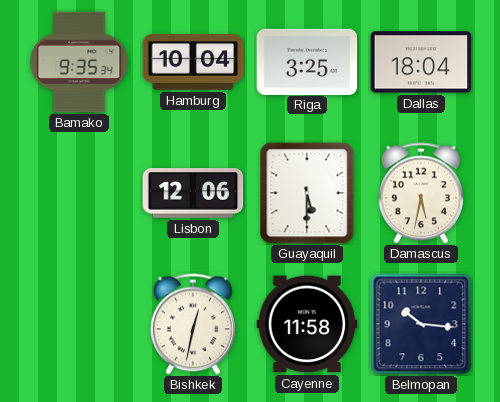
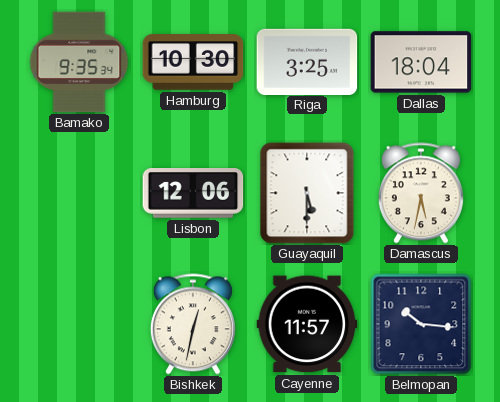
Hamburg: 10:04 -> 10:30 (193, 62)
Cayenne: 11:58 -> 11:57 (307, 324)
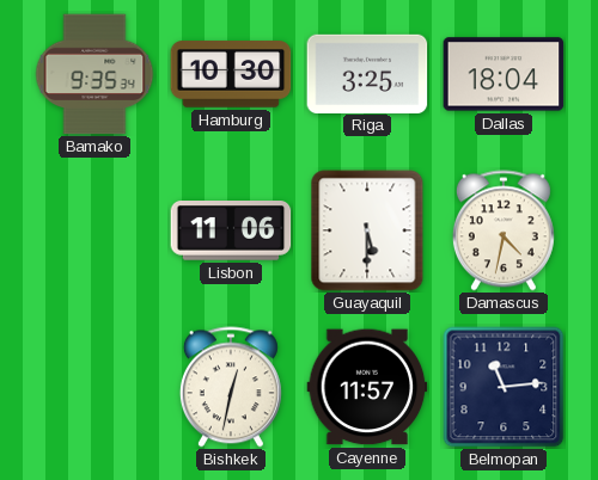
Lisbon: 12:06 -> 11:06 (231, 232)
Damascus: 5:32 -> 4:32 (504, 230)
Belmopan: 10:16 -> 11:14 (504, 387)
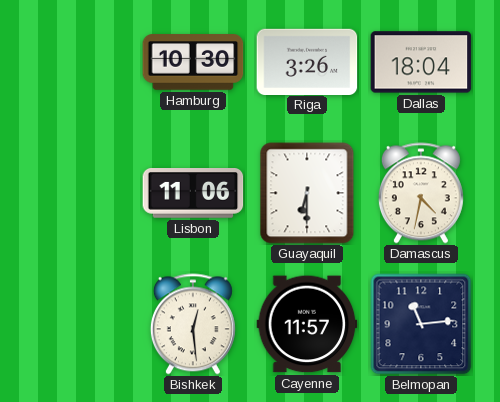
Bamako: 9:35 -> none (94, 74)
Riga: 3:25 -> 3:26 (307, 61)
Guayaquil: 5:30 -> 6:30 (307, 193)
Bishkek: 12:32 -> 12:29 (193, 324)
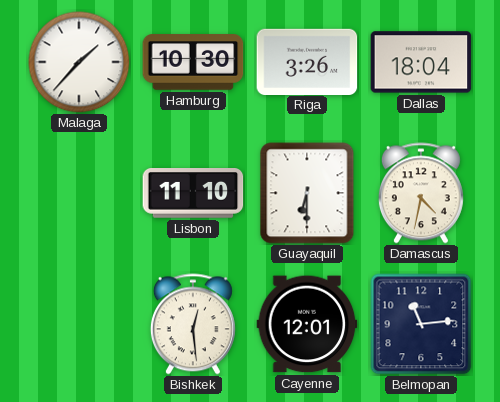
Malaga: none -> 1:37 (79, 62)
Lisbon: 11:06 -> 11:10 (193, 194)
Cayenne: 11:57 -> 12:01 (307, 324)
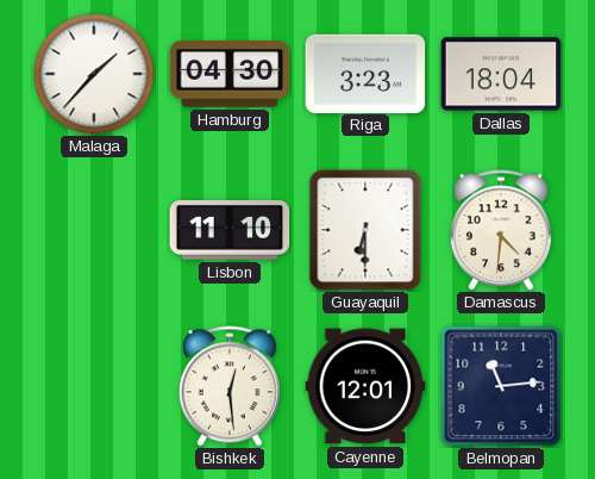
Hamburg: 10:30 -> 04:30 (230, 74)
Riga: 3:26 -> 3:23 (365, 73)
Damascus: 4:32 -> 4:31 (501, 230)
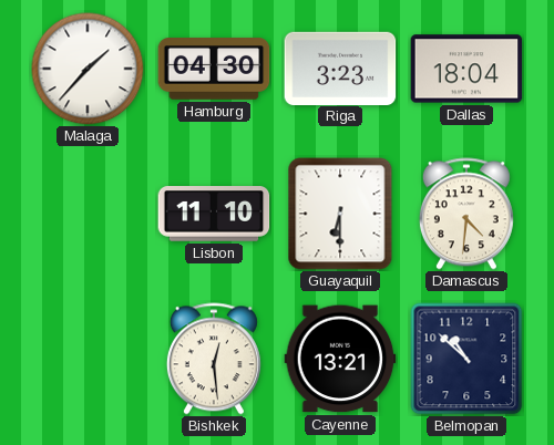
Cayenne: 12:01 -> 13:21 (340, 359)
Belmopan: 11:14 -> 10:52 (466, 359)
